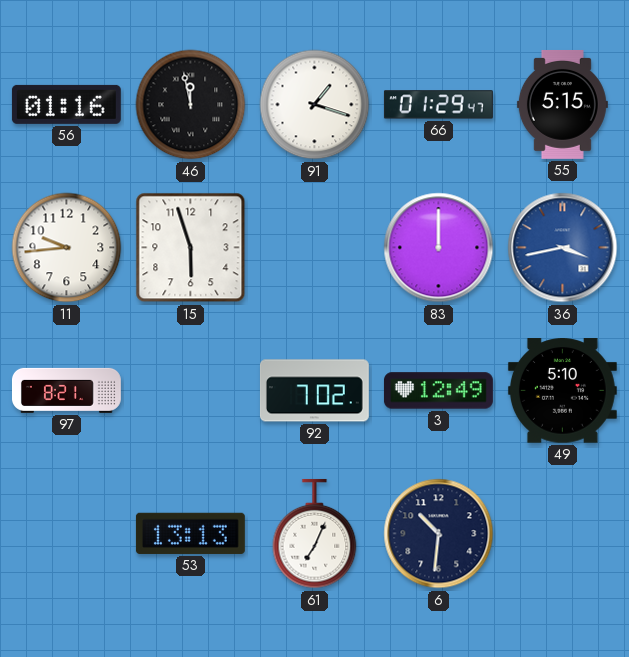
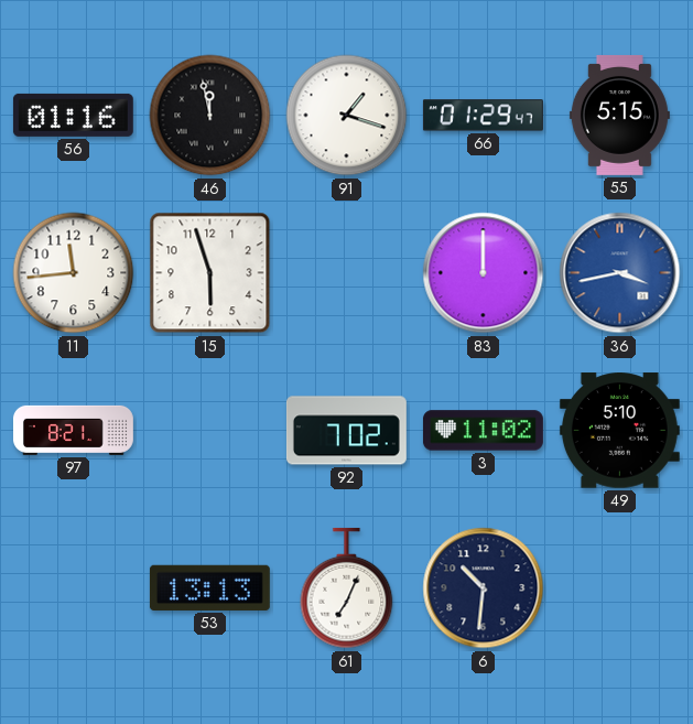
11: 9:44 -> 11:44 (74, 273)
3: 12:49 -> 11:02 (483, 431)
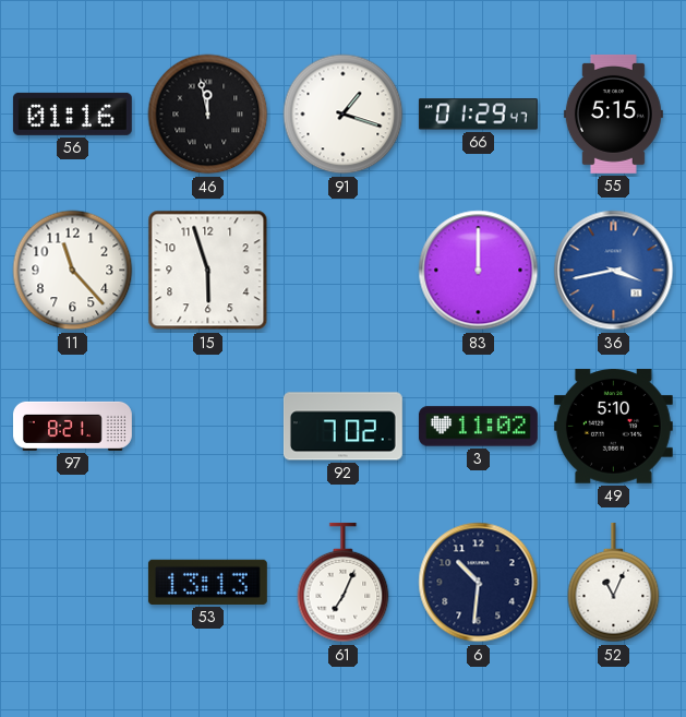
11: 11:44 -> 11:23 (73, 271)
52: none -> 11:04 (614, 583)
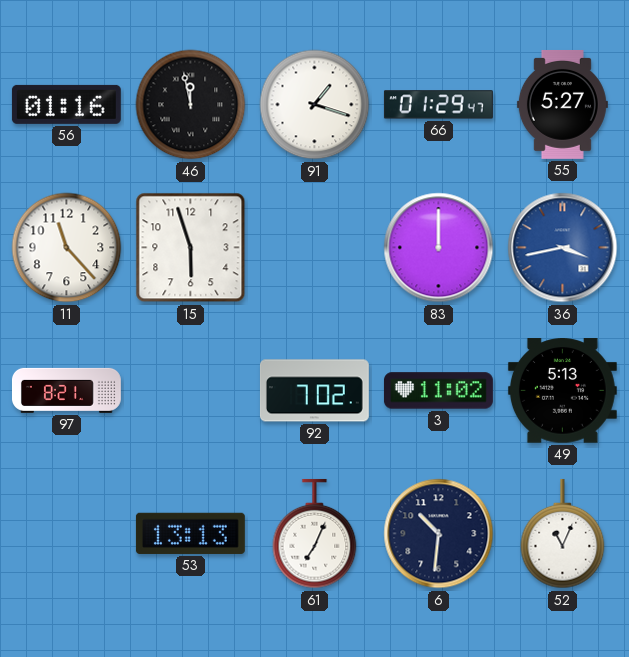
55: 5:15 -> 5:27 (562, 104)
49: 5:10 -> 5:13 (562, 391)
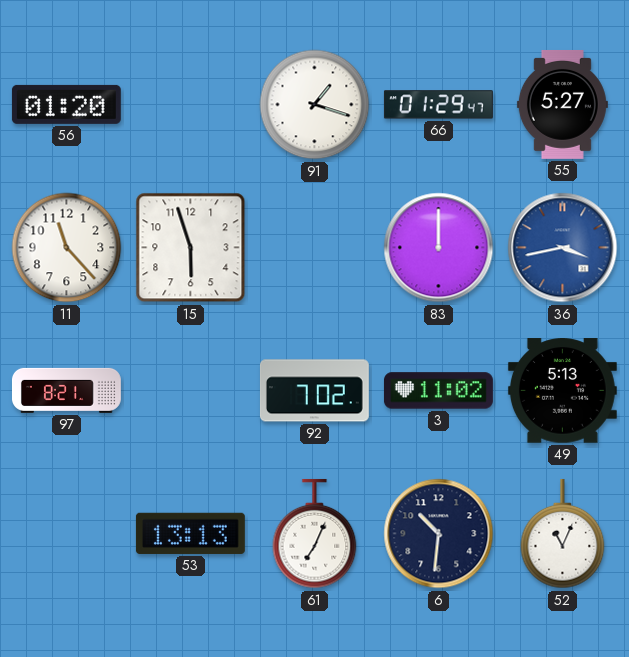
56: 01:16 -> 01:20 (66, 104)
46: 11:58 -> none (191, 105)
